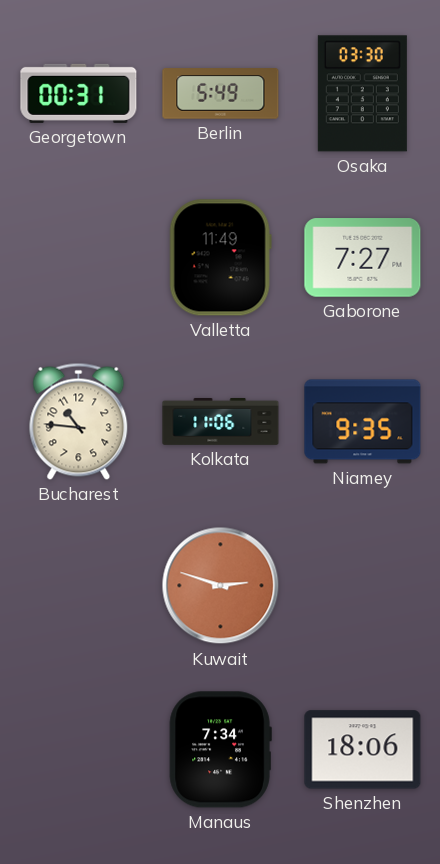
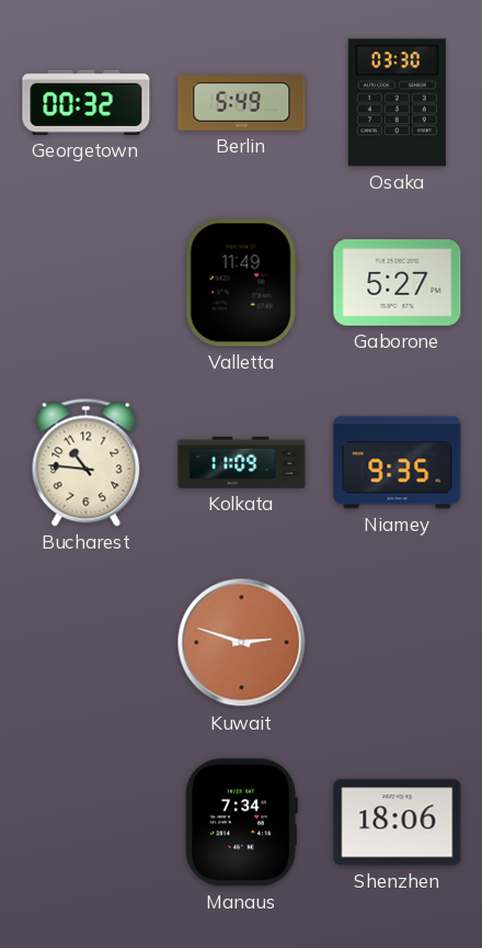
Georgetown: 00:31 -> 00:32 (87, 102)
Gaborone: 7:27 -> 5:27 (398, 283)
Kolkata: 11:06 -> 11:09 (242, 462)
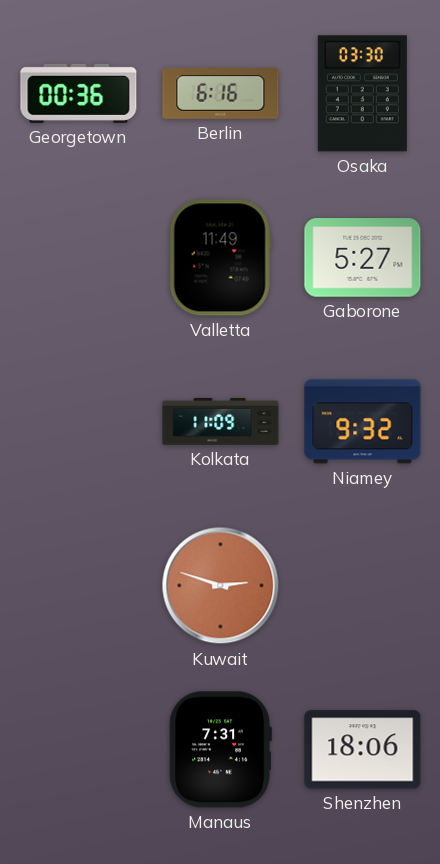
Georgetown: 00:32 -> 00:36 (79, 93)
Berlin: 5:49 -> 6:16 (221, 94)
Bucharest: 10:46 -> none (87, 462)
Niamey: 9:35 -> 9:32 (363, 422)
Manaus: 7:34 -> 7:31 (220, 750)
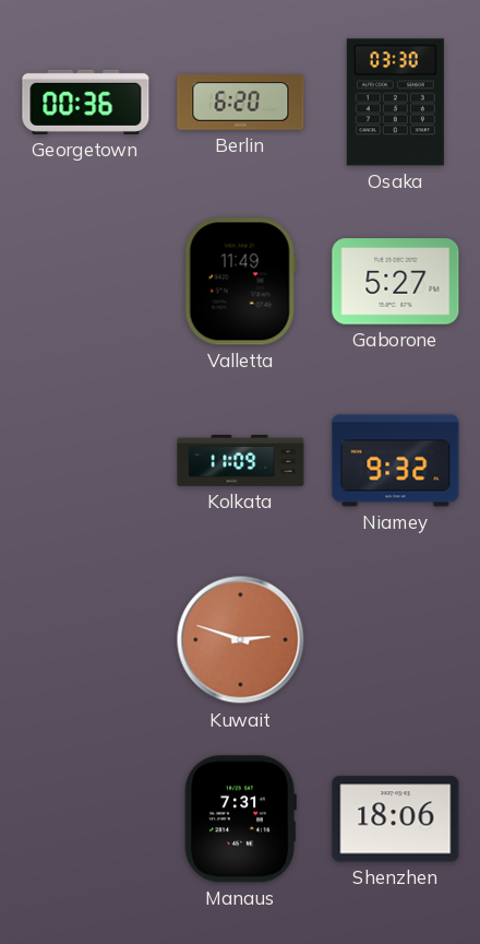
Berlin: 6:16 -> 6:20 (241, 103)
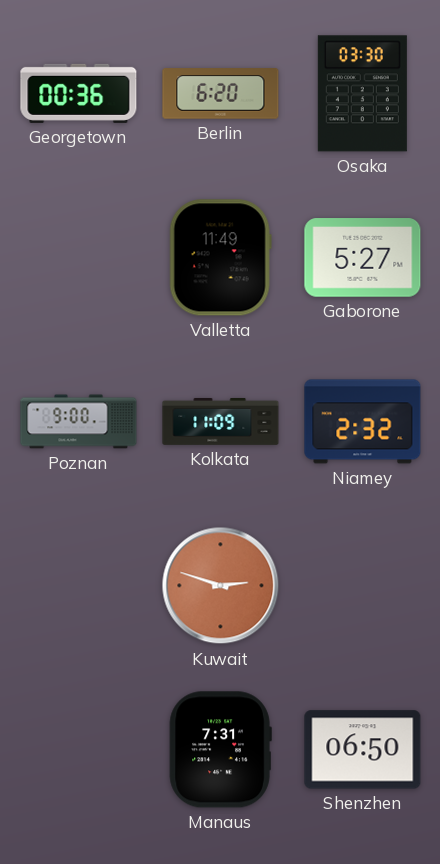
Poznan: none -> 9:00 (79, 422)
Niamey: 9:32 -> 2:32 (363, 422)
Shenzhen: 18:06 -> 06:50 (363, 750)
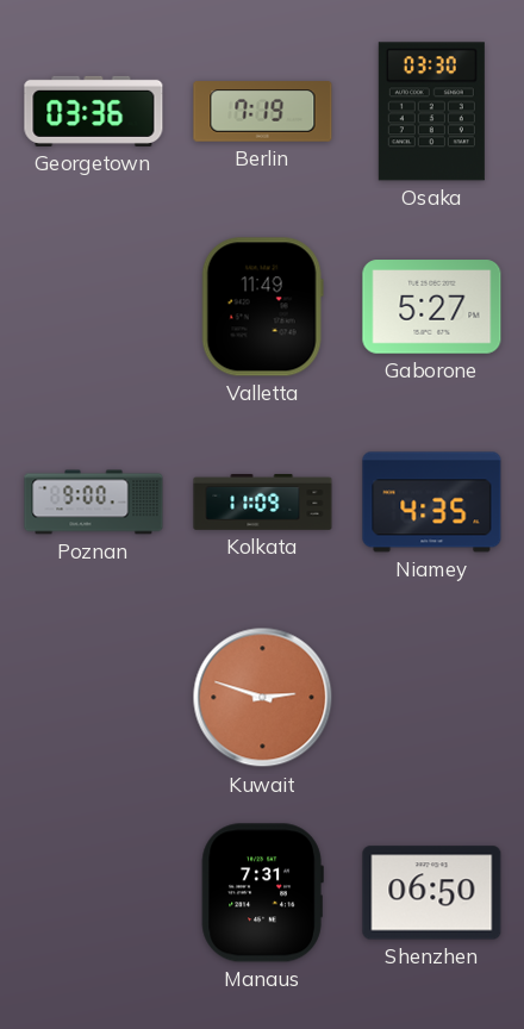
Georgetown: 00:36 -> 03:36 (94, 111)
Berlin: 6:20 -> 7:19 (263, 112)
Niamey: 2:32 -> 4:35 (432, 503)
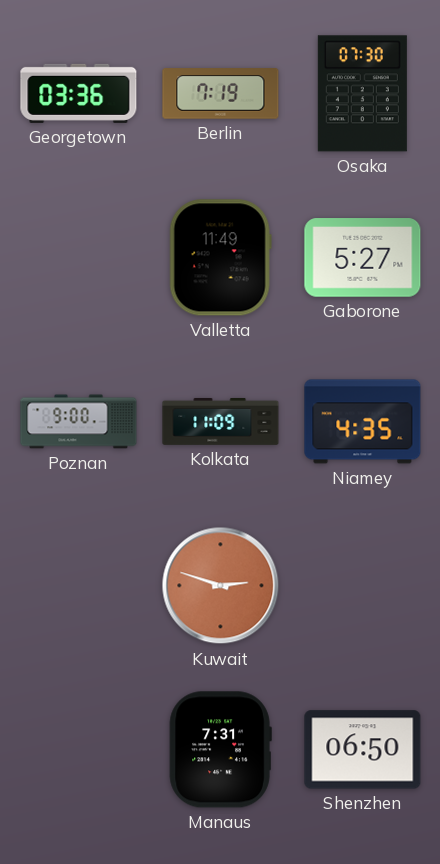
Osaka: 03:30 -> 07:30 (362, 94)
